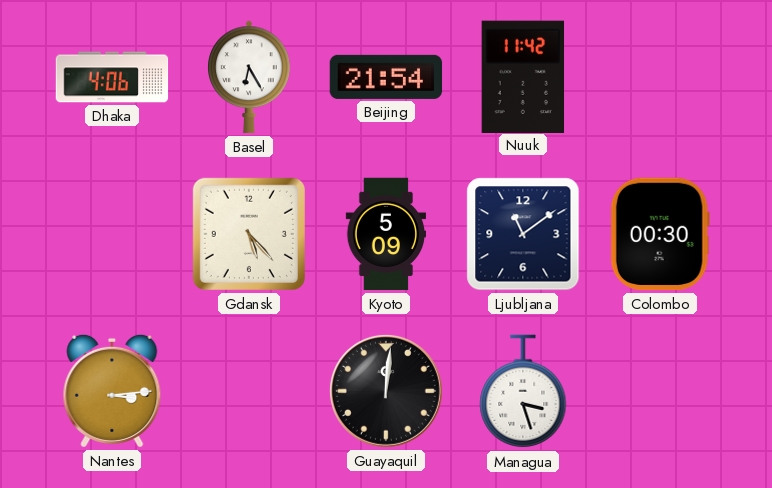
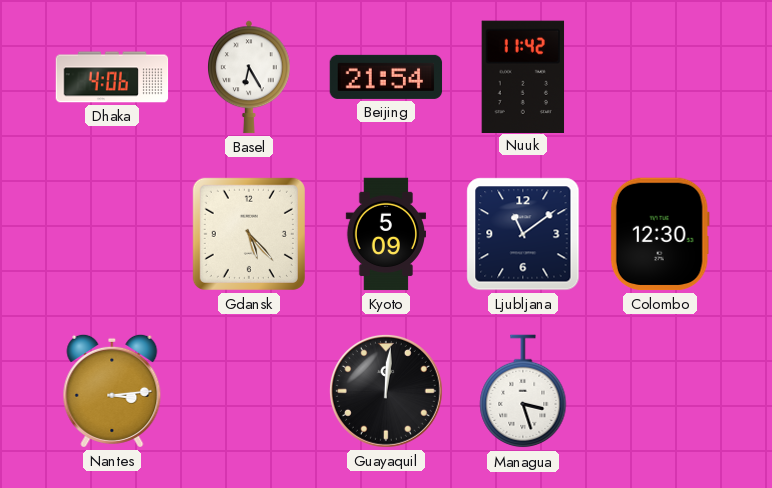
Colombo: 00:30 -> 12:30 (660, 234)
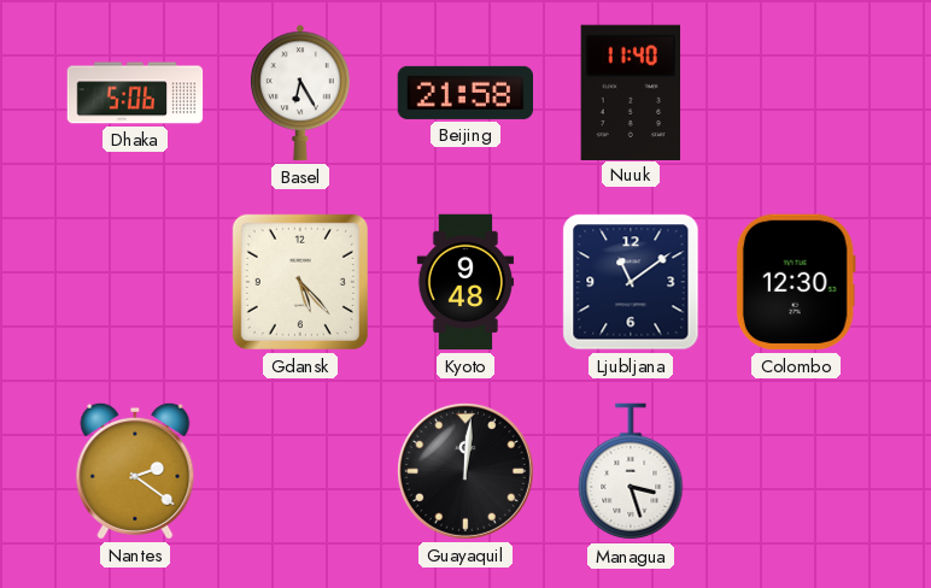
Dhaka: 4:06 -> 5:06 (135, 93)
Beijing: 21:54 -> 21:58 (465, 93)
Nuuk: 11:42 -> 11:40 (631, 92)
Kyoto: 5:09 -> 9:48 (464, 282)
Nantes: 3:14 -> 2:21 (135, 471)
